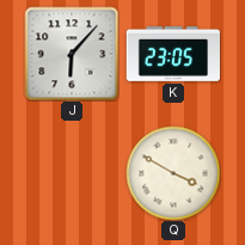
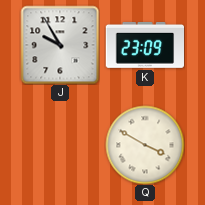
J: 6:07 -> 9:55 (60, 45)
K: 23:05 -> 23:09 (145, 45)
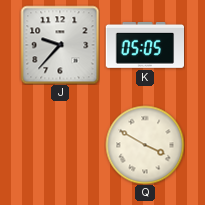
J: 9:55 -> 9:37 (60, 45)
K: 23:09 -> 05:05 (145, 45)
